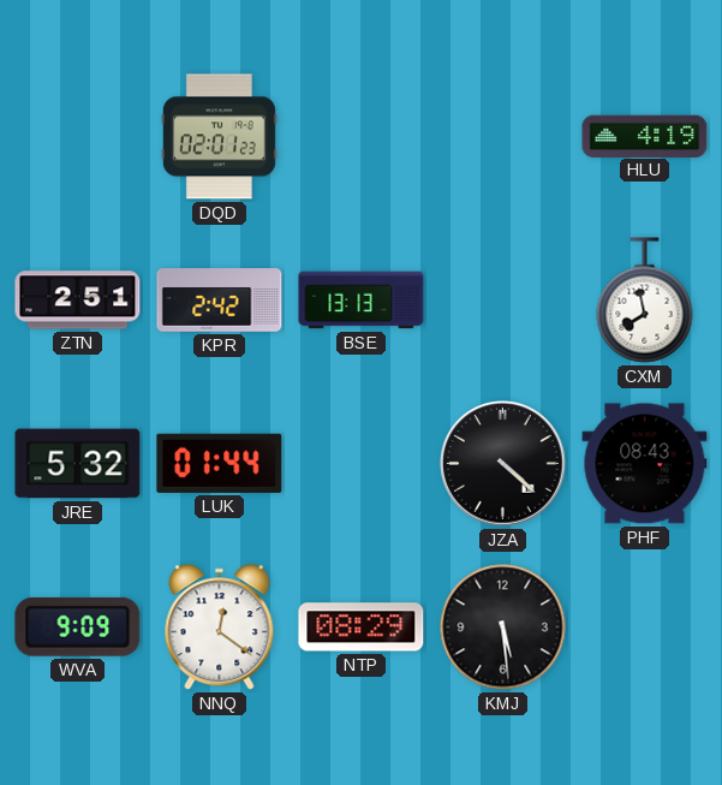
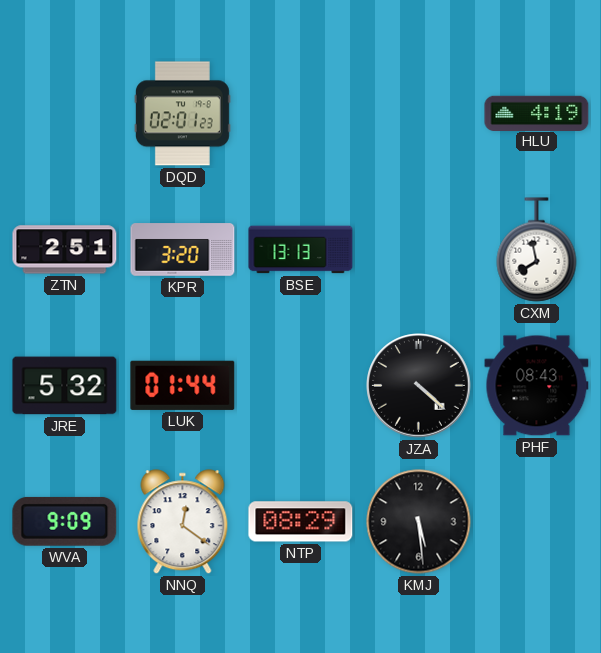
KPR: 2:42 -> 3:20 (183, 250)
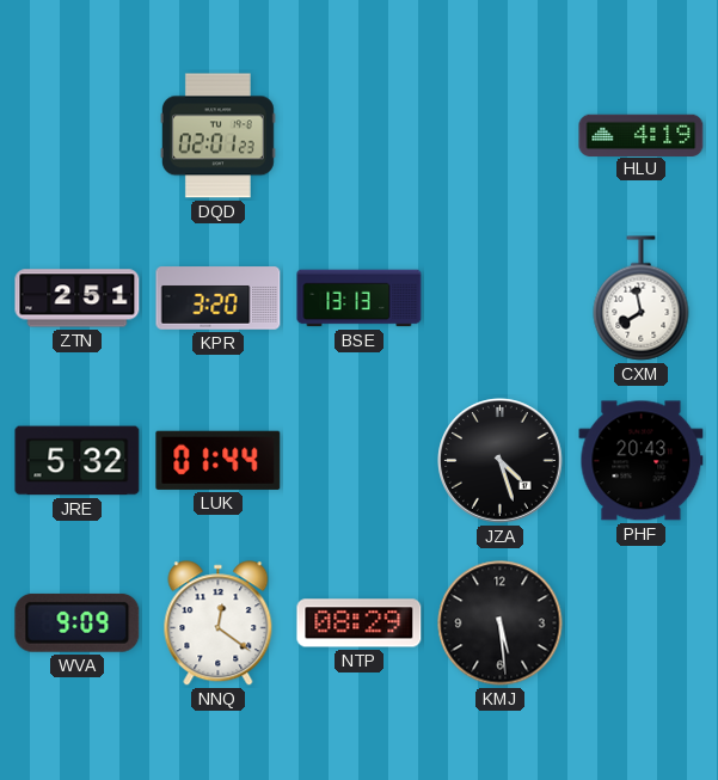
JZA: 4:22 -> 4:27 (501, 461)
PHF: 08:43 -> 20:43 (642, 461)
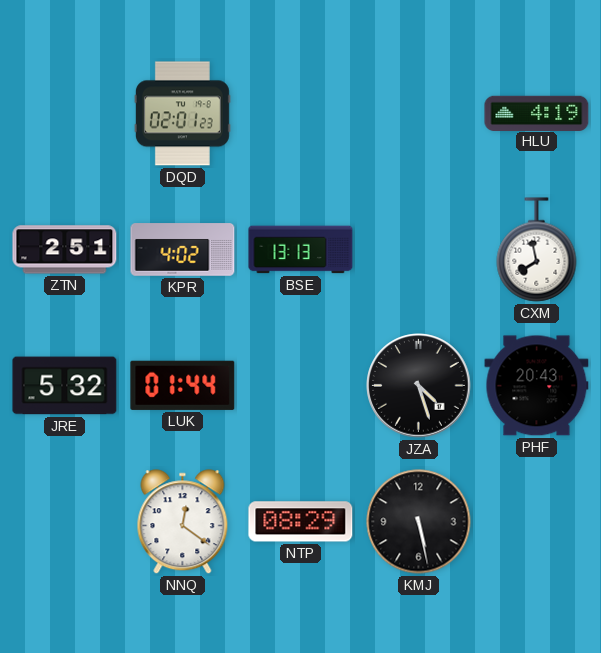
KPR: 3:20 -> 4:02 (183, 250)
WVA: 9:09 -> none (78, 622)
KMJ: 5:29 -> 5:28 (419, 522)
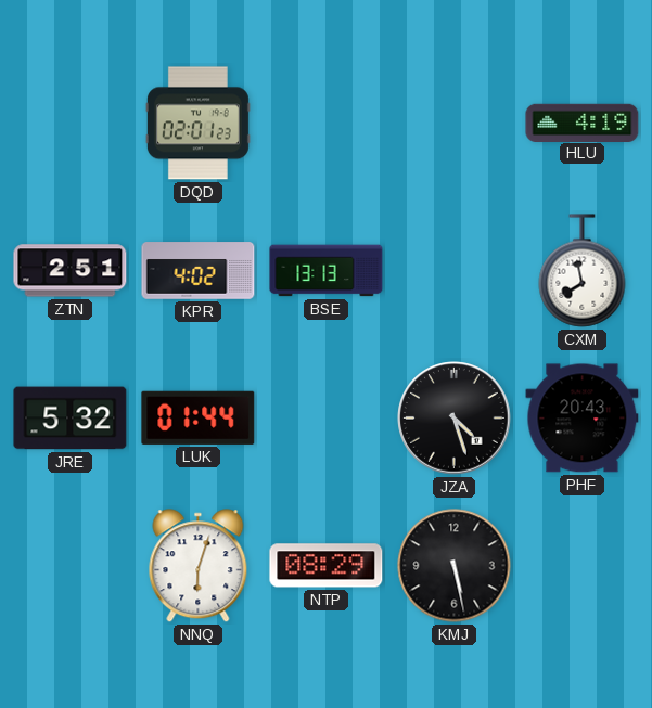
NNQ: 12:21 -> 6:03 (199, 566)
